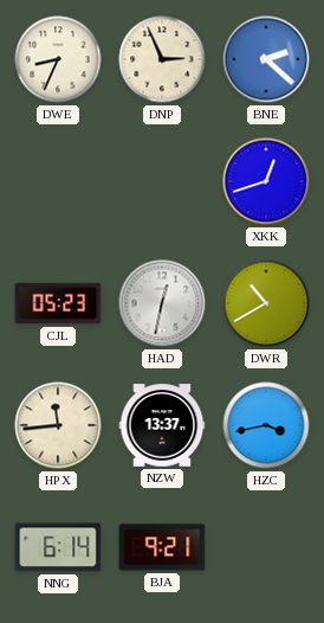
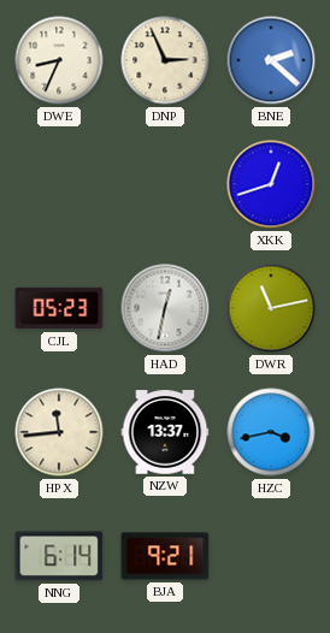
DWR: 10:40 -> 11:13 (271, 308)
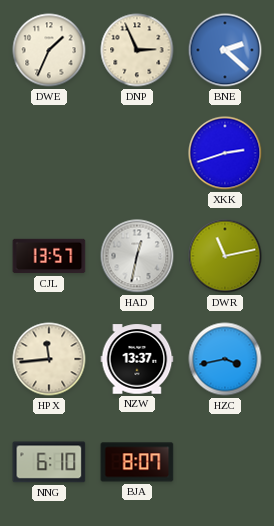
DWE: 8:34 -> 1:34 (49, 50)
XKK: 12:42 -> 2:42 (225, 153)
CJL: 05:23 -> 13:57 (49, 256)
NNG: 6:14 -> 6:10 (49, 462)
BJA: 9:21 -> 8:07 (137, 462)
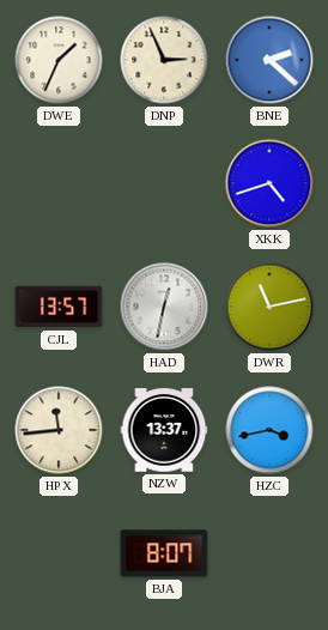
XKK: 2:42 -> 4:42 (269, 183)
NNG: 6:10 -> none (49, 462)
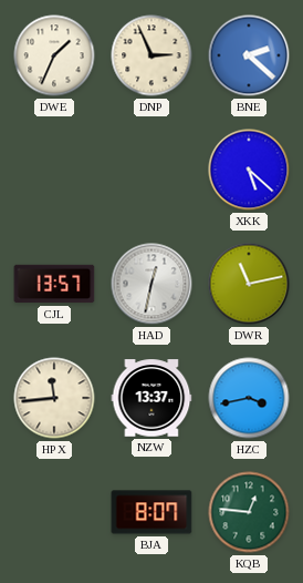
XKK: 4:42 -> 5:22 (249, 170)
KQB: none -> 12:46 (249, 512)
